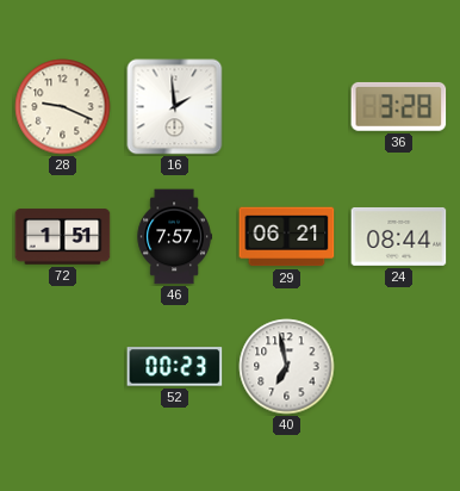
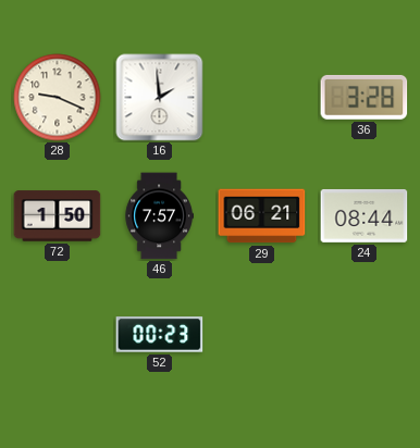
72: 1:51 -> 1:50 (58, 216)
40: 6:58 -> none (287, 367)
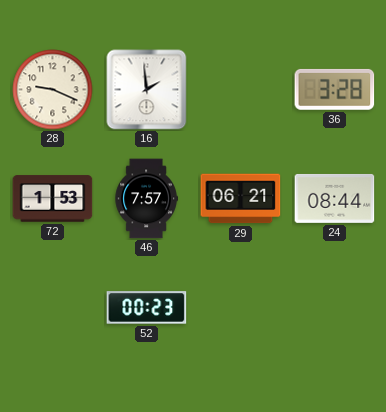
72: 1:50 -> 1:53 (53, 199)
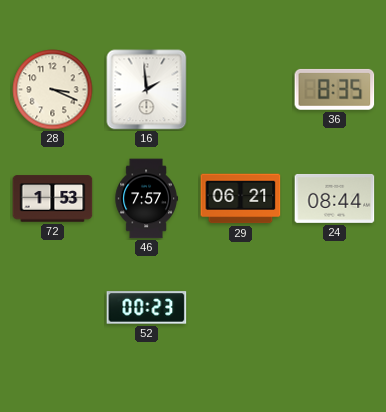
28: 9:19 -> 3:19 (53, 90)
36: 3:28 -> 8:35 (335, 89)
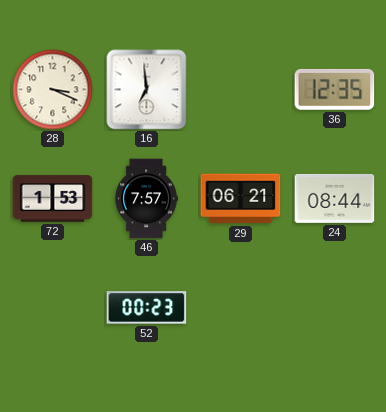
16: 1:59 -> 6:59 (147, 90)
36: 8:35 -> 12:35 (335, 89)
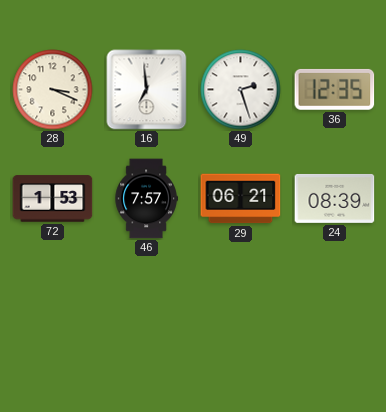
49: none -> 2:27 (241, 90)
24: 08:44 -> 08:39 (335, 198)
52: 00:23 -> none (147, 308)
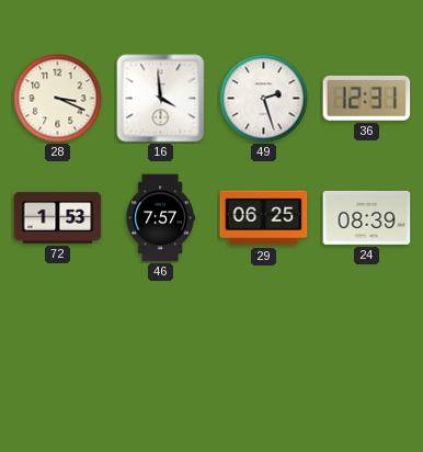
16: 6:59 -> 3:59 (161, 99)
36: 12:35 -> 12:31 (367, 98)
29: 06:21 -> 06:25 (264, 218)
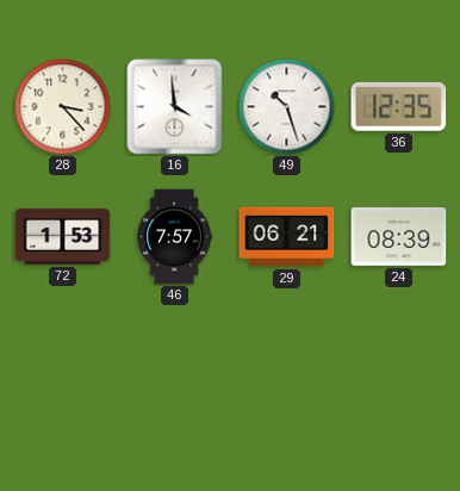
28: 3:19 -> 3:23 (63, 107)
49: 2:27 -> 10:27 (287, 107)
36: 12:31 -> 12:35 (399, 106)
29: 06:25 -> 06:21 (287, 237)
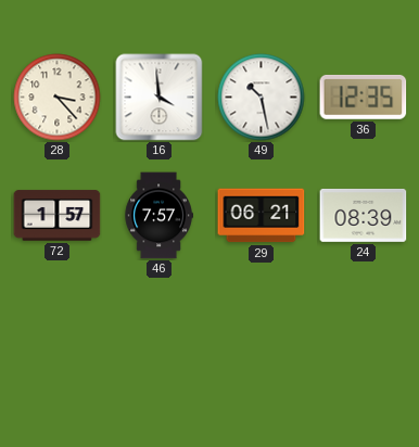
49: 10:27 -> 10:28 (262, 98)
72: 1:53 -> 1:57 (58, 216)
